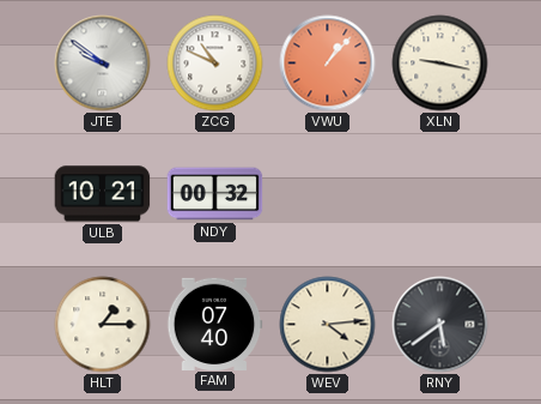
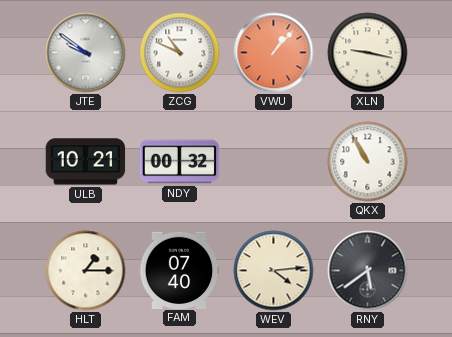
QKX: none -> 10:55 (368, 162)
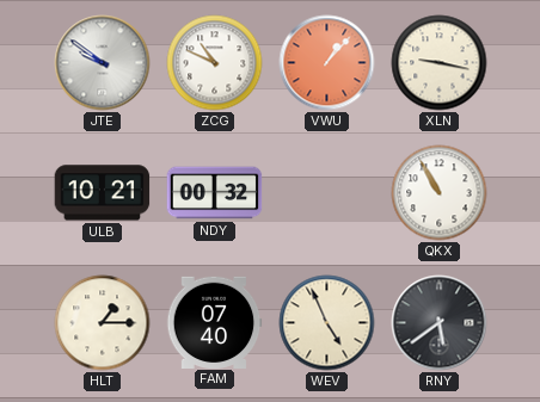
WEV: 4:14 -> 4:56 (327, 323)
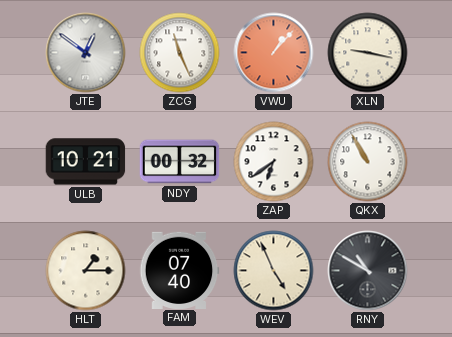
JTE: 9:51 -> 12:51 (86, 53)
ZCG: 10:49 -> 11:26 (180, 53)
ZAP: none -> 6:39 (274, 162)
RNY: 5:39 -> 10:50 (368, 271)
